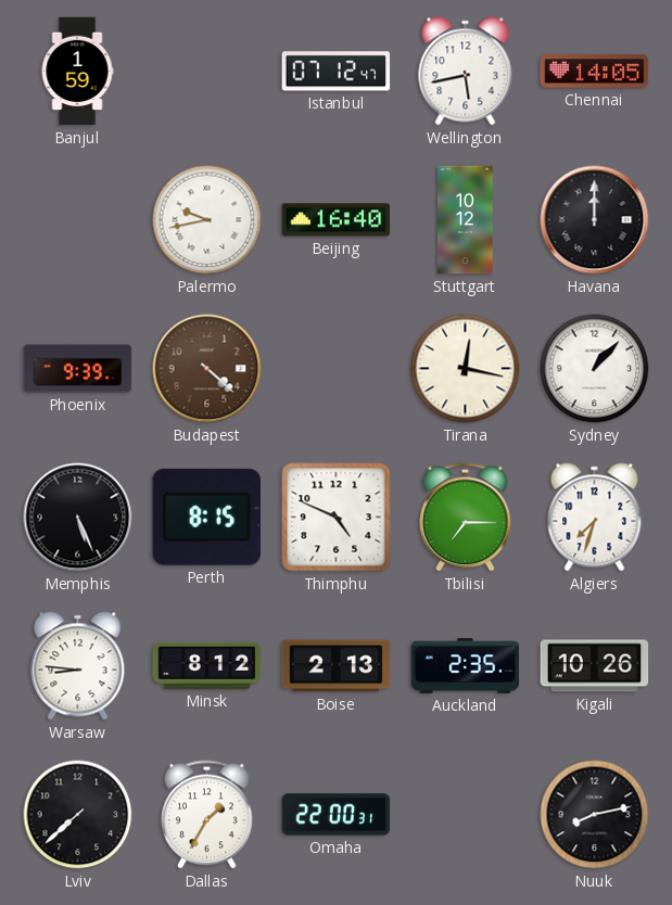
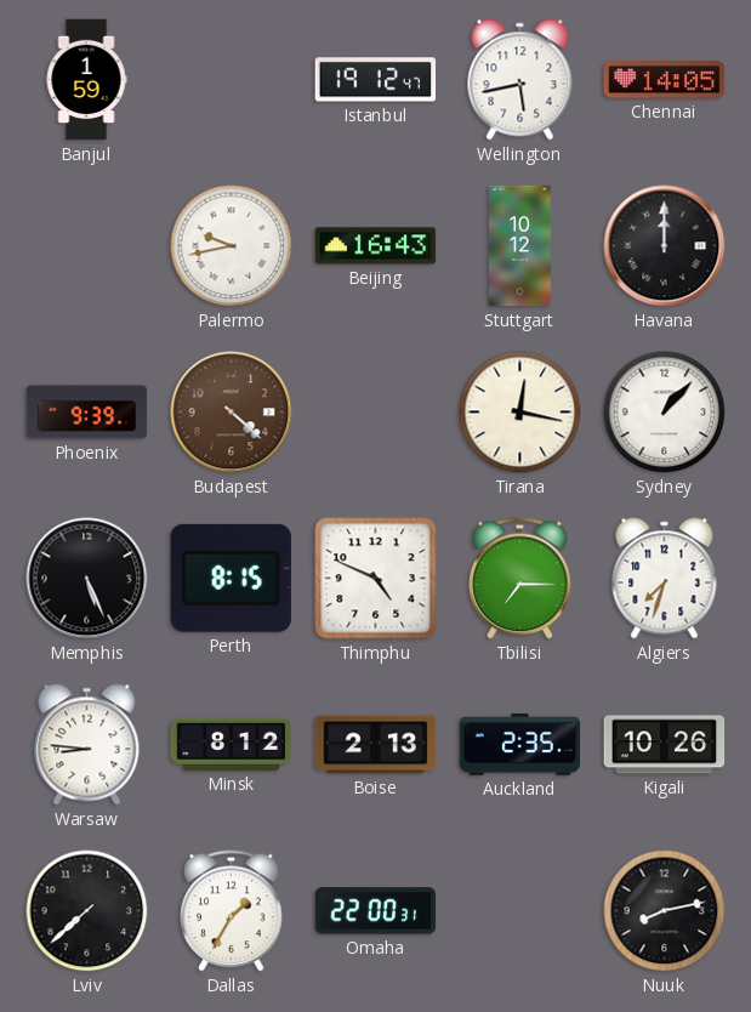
Istanbul: 07:12 -> 19:12 (376, 80)
Beijing: 16:40 -> 16:43 (376, 246)
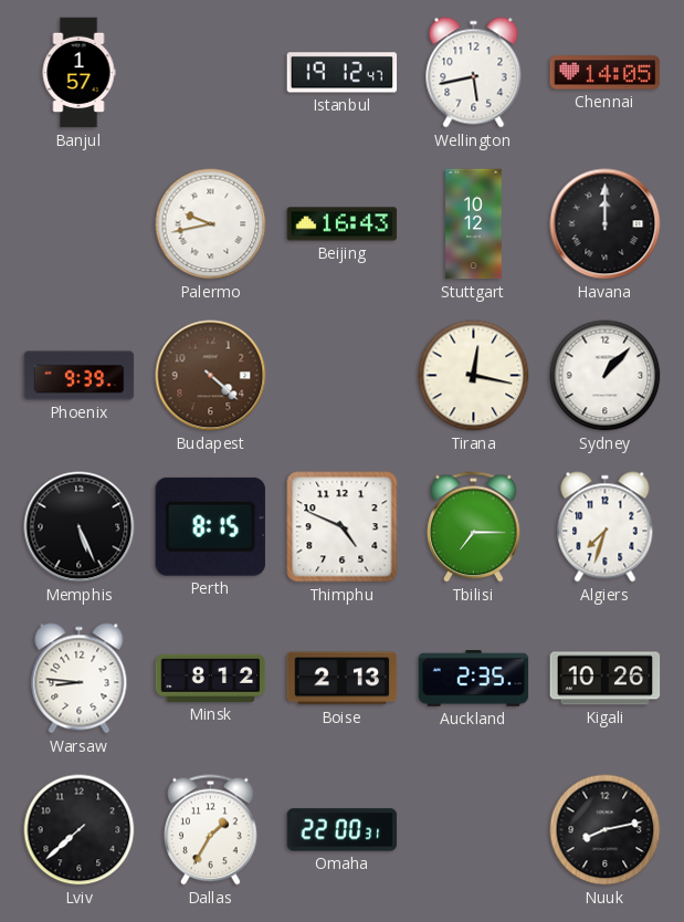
Banjul: 1:59 -> 1:57 (78, 73)
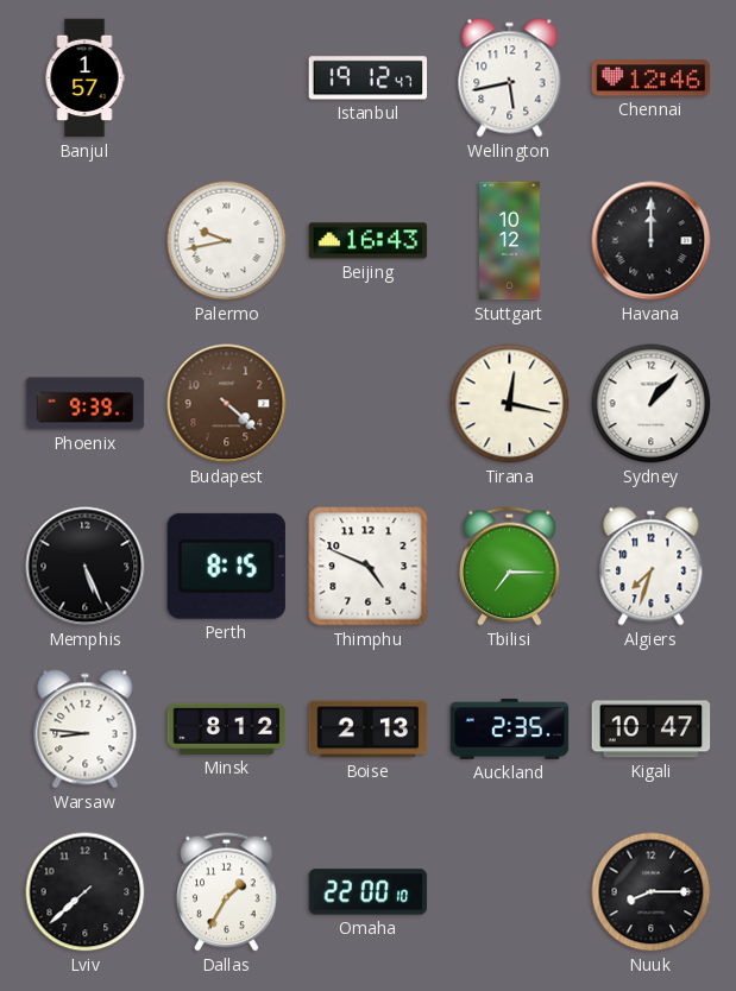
Chennai: 14:05 -> 12:46 (652, 78)
Kigali: 10:26 -> 10:47 (652, 730)
Omaha: 22:00:31 -> 22:00:10 (369, 892)
Nuuk: 8:13 -> 8:15 (652, 892)
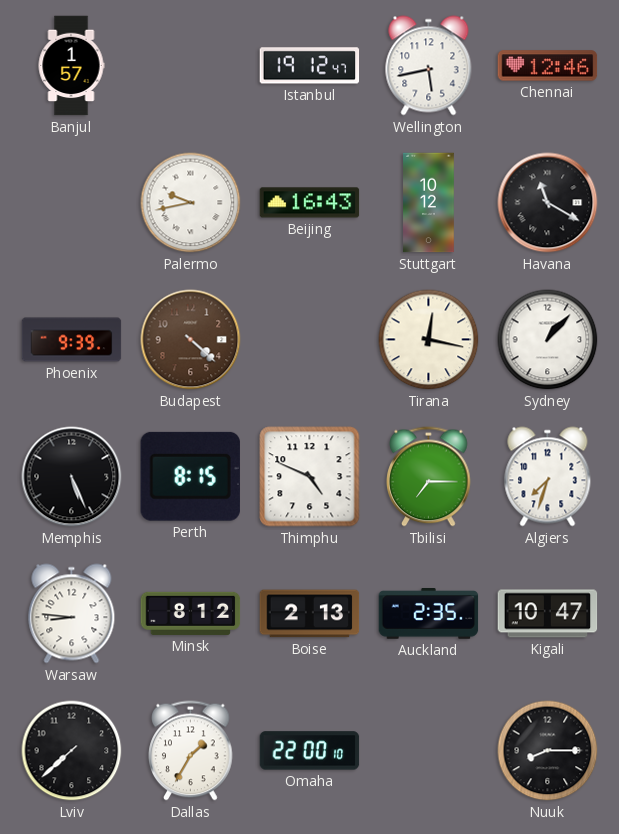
Havana: 12:00 -> 11:20 (548, 203)
